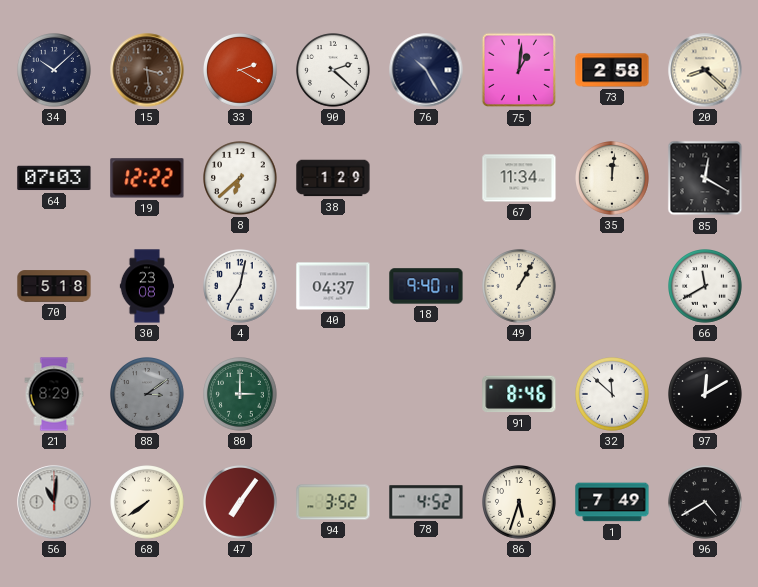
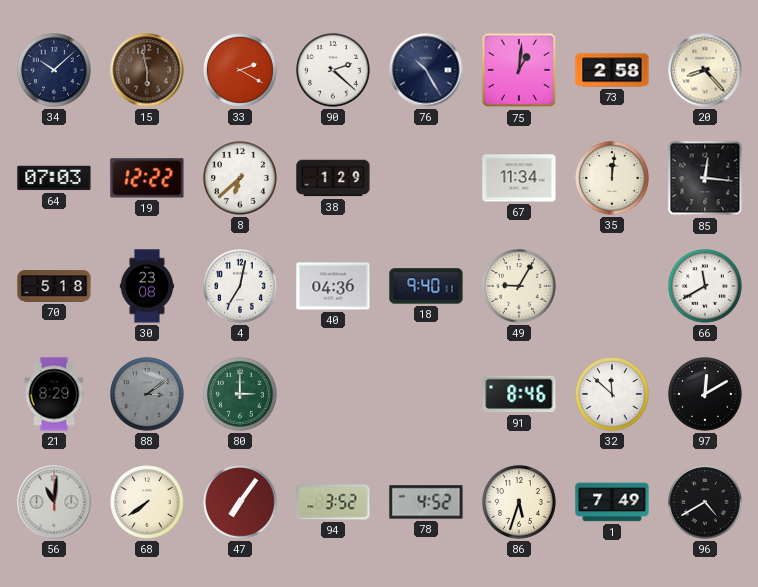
15: 3:29 -> 5:58 (147, 70)
20: 8:22 -> 8:23 (705, 70)
85: 12:20 -> 12:16 (705, 178)
40: 04:37 -> 04:36 (333, 286)
49: 1:05 -> 9:05 (520, 287)
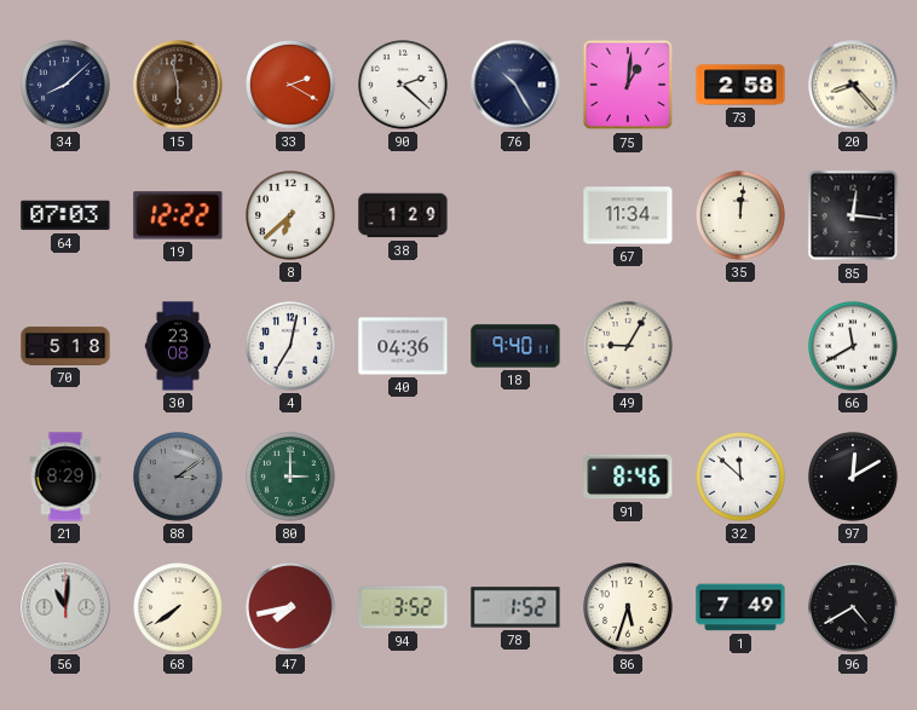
34: 10:08 -> 8:08 (67, 86)
47: 7:06 -> 7:43 (292, 608)
78: 4:52 -> 1:52 (515, 607)
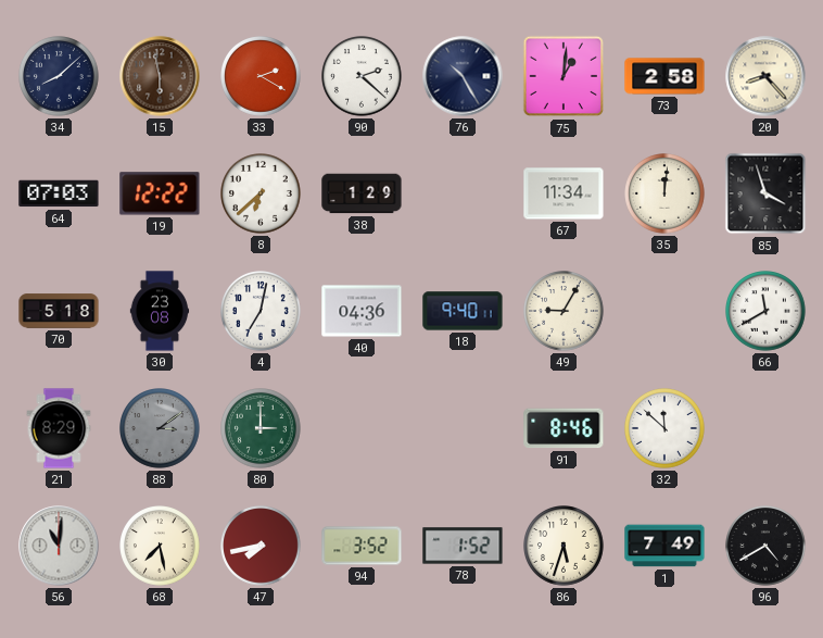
85: 12:16 -> 3:57 (765, 193)
97: 12:10 -> none (854, 478)
68: 7:39 -> 7:28 (161, 547)
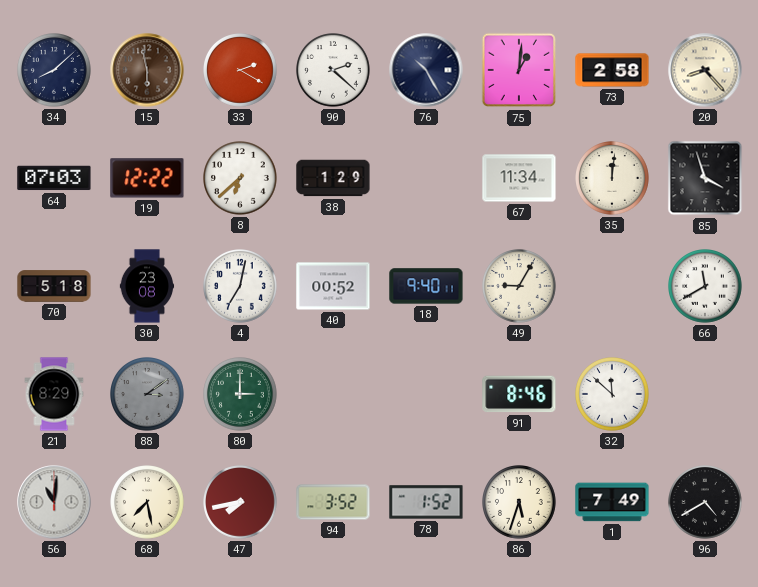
40: 04:36 -> 00:52 (333, 286)
